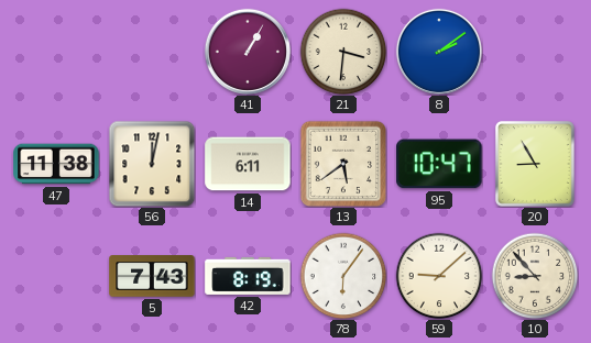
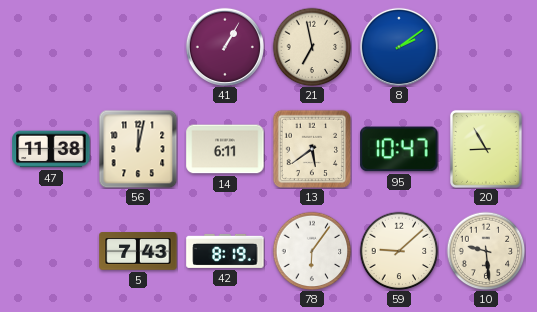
21: 3:31 -> 6:58 (312, 47)
10: 8:53 -> 9:29 (486, 251)
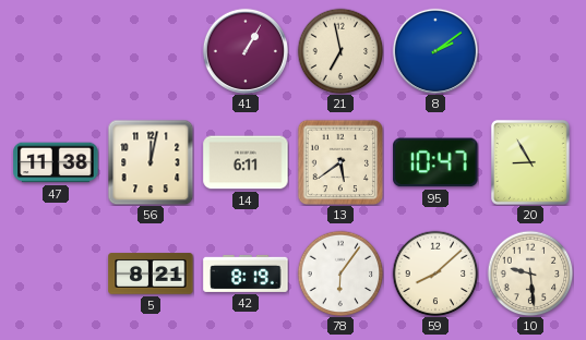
5: 7:43 -> 8:21 (151, 274)
59: 9:08 -> 8:08 (435, 274)
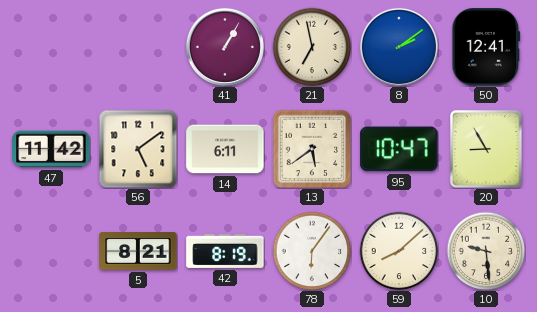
50: none -> 12:41 (486, 47)
47: 11:38 -> 11:42 (51, 149)
56: 12:02 -> 5:09 (138, 149)
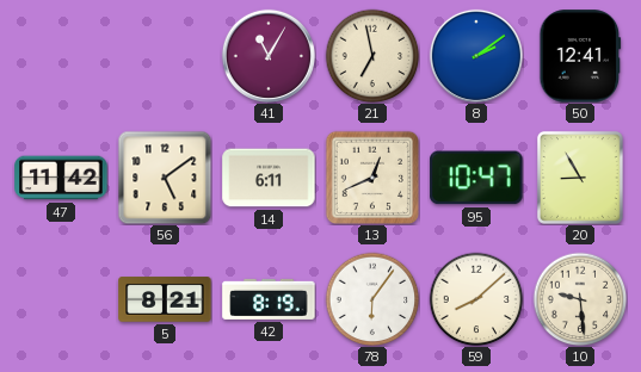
41: 1:05 -> 11:05 (269, 56)
13: 5:39 -> 12:41 (371, 176)
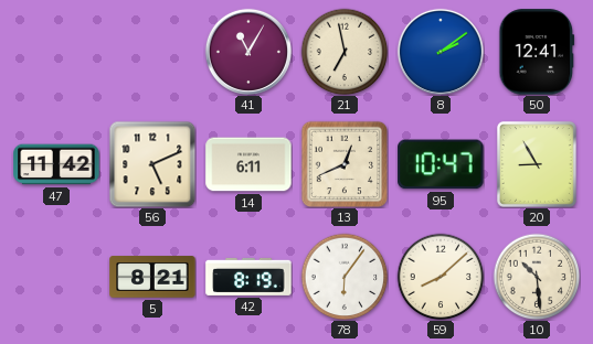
56: 5:09 -> 5:11 (152, 164)
10: 9:29 -> 10:29 (537, 277)
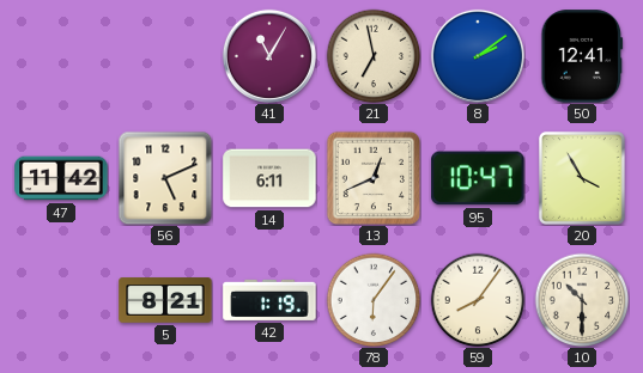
20: 8:55 -> 3:55 (582, 178)
42: 8:19 -> 1:19 (269, 300)
59: 8:08 -> 8:06 (478, 300)
10: 10:29 -> 10:30 (582, 300)
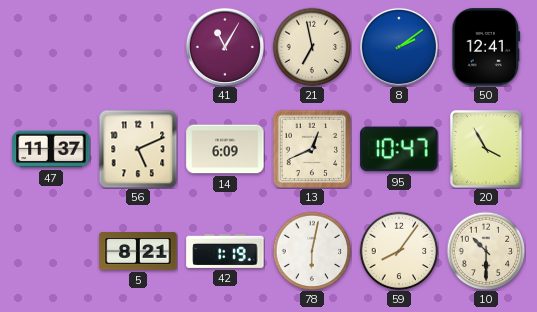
47: 11:42 -> 11:37 (51, 149)
14: 6:11 -> 6:09 (225, 149)
78: 6:06 -> 6:02 (312, 251)
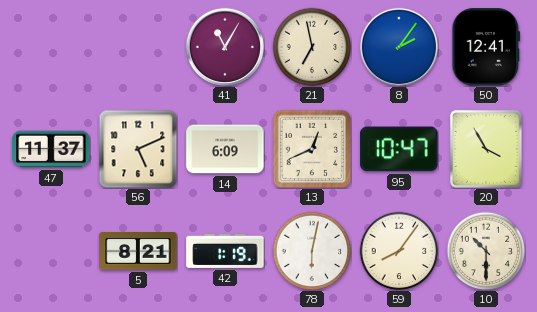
8: 2:09 -> 2:06 (399, 47)
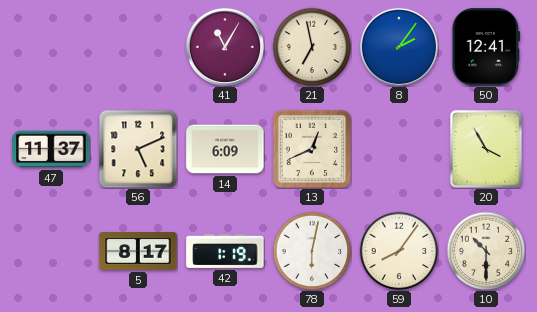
95: 10:47 -> none (399, 149)
5: 8:21 -> 8:17 (138, 251)
